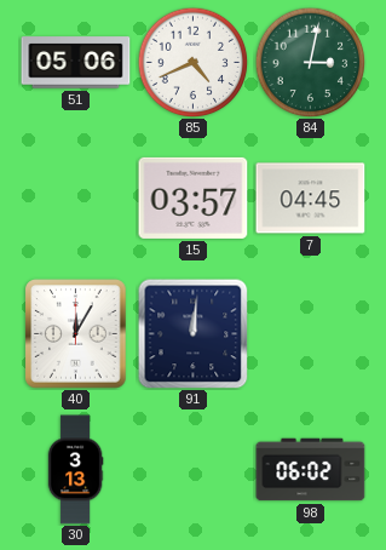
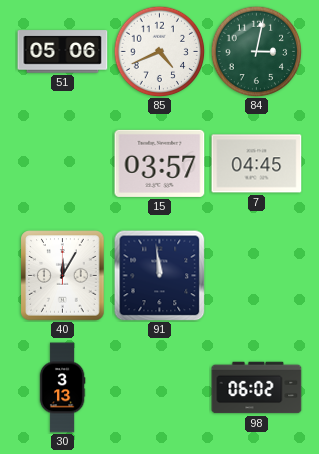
91: 12:01 -> 11:59 (159, 275)
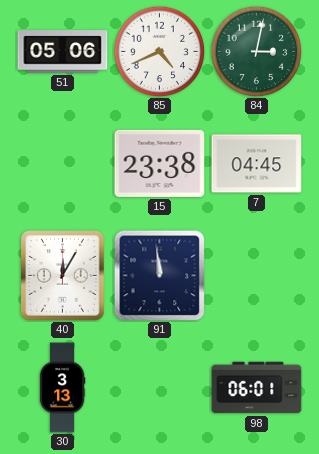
15: 03:57 -> 23:38 (160, 163)
98: 06:02 -> 06:01 (257, 388)
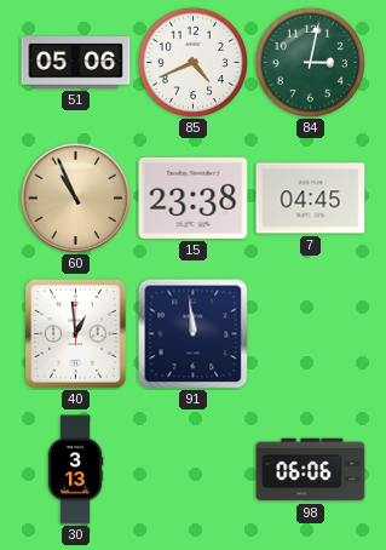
60: none -> 10:56 (75, 197)
40: 12:05 -> 12:59 (76, 334)
98: 06:01 -> 06:06 (311, 470)
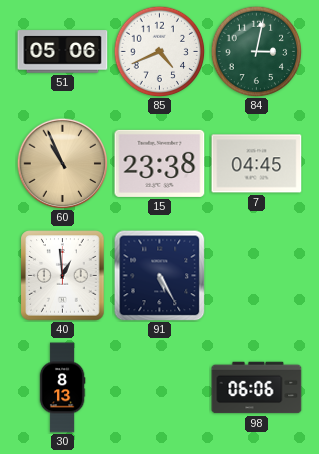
91: 11:59 -> 5:25 (159, 275)
30: 3:13 -> 8:13 (62, 388)
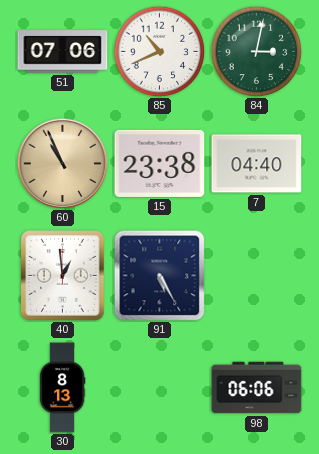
51: 05:06 -> 07:06 (63, 52)
85: 4:41 -> 10:41 (159, 51)
7: 04:45 -> 04:40 (257, 164)
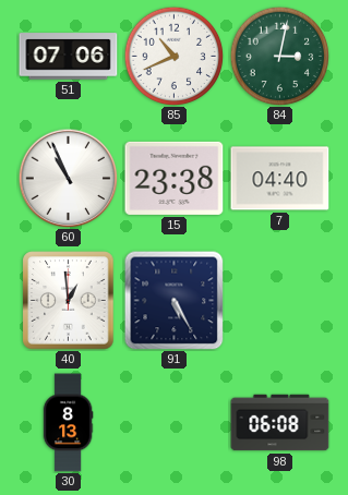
60 dial: champagne -> white (68, 178)
98: 06:06 -> 06:08 (280, 423)
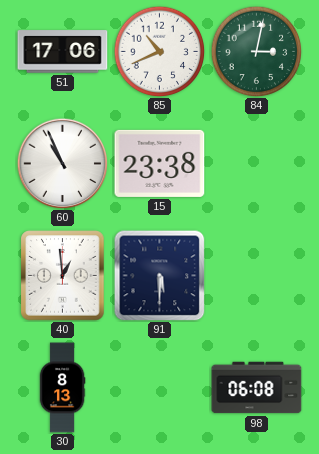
51: 07:06 -> 17:06 (63, 52)
7: 04:40 -> none (280, 179)
91: 5:25 -> 5:30 (159, 275)
